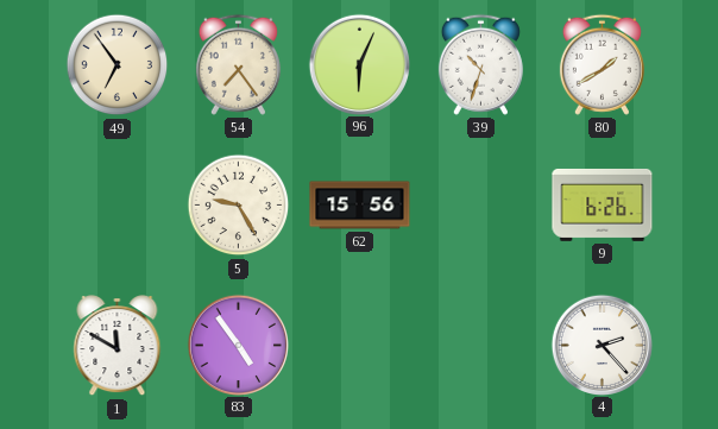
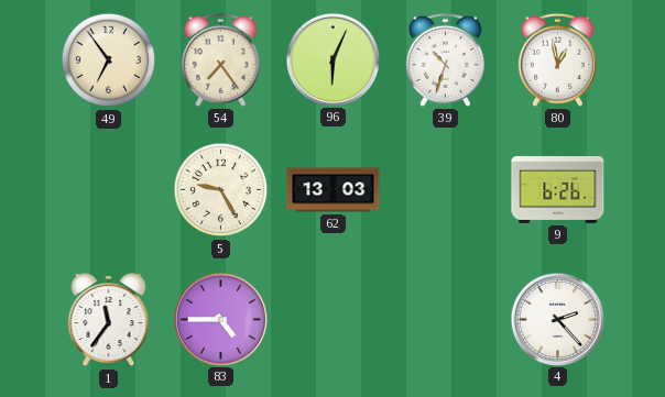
80: 1:40 -> 12:58 (557, 59)
62: 15:56 -> 13:03 (334, 190)
1: 11:50 -> 11:36 (109, 320)
83: 4:54 -> 4:45 (220, 319)
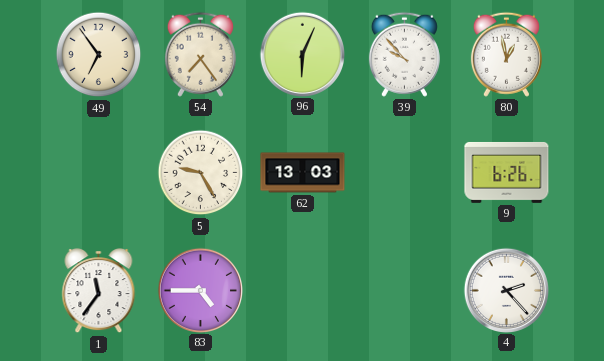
39: 10:33 -> 9:53 (404, 54)
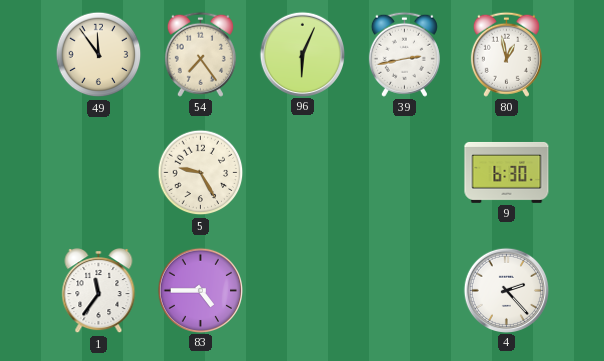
49: 6:54 -> 11:54 (99, 55)
39: 9:53 -> 2:43 (404, 54)
62: 13:03 -> none (303, 173)
9: 6:26 -> 6:30 (507, 172)
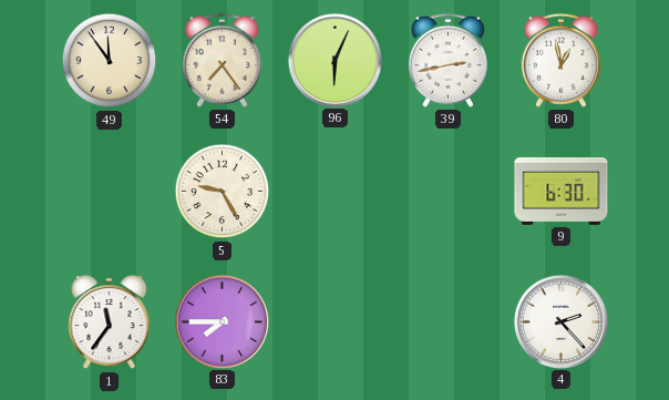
83: 4:45 -> 7:45 (222, 321)
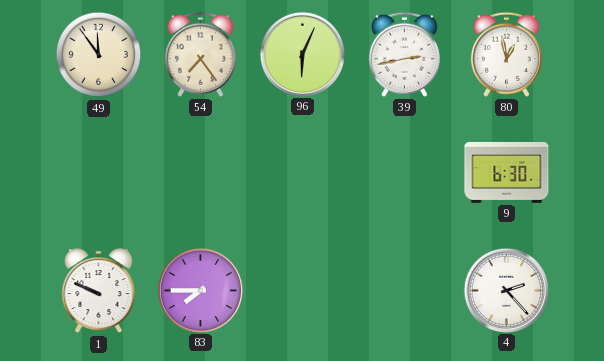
5: 9:25 -> none (223, 192)
1: 11:36 -> 9:49 (99, 291)
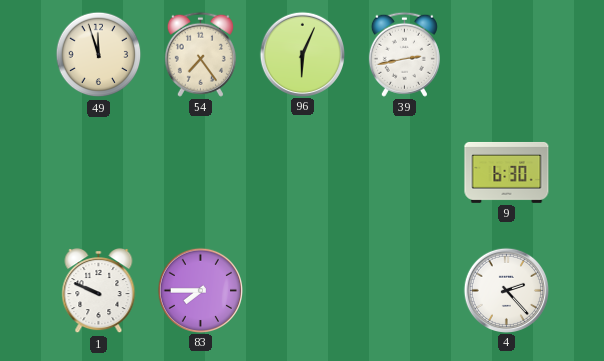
49: 11:54 -> 11:57 (99, 55)
80: 12:58 -> none (506, 54)
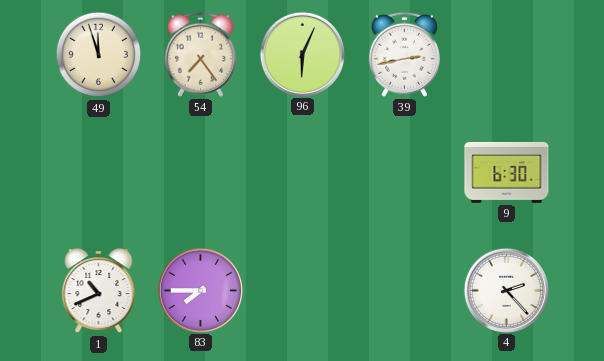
1: 9:49 -> 10:41 (99, 291)
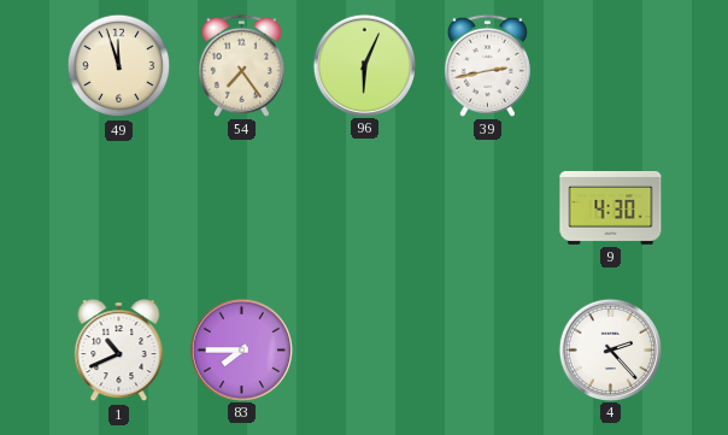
9: 6:30 -> 4:30 (611, 207)
